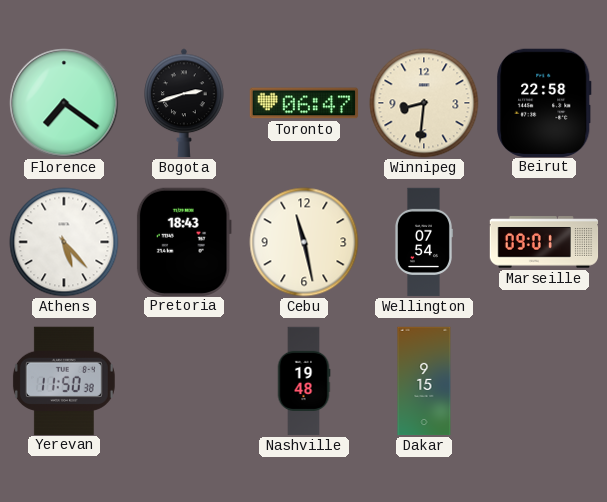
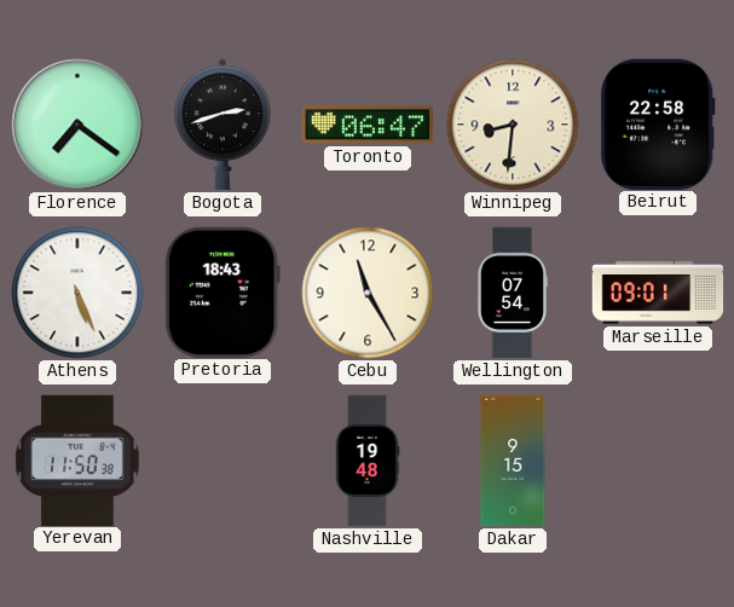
Athens: 5:23 -> 5:26 (77, 293)
Cebu: 11:28 -> 11:25 (368, 293)
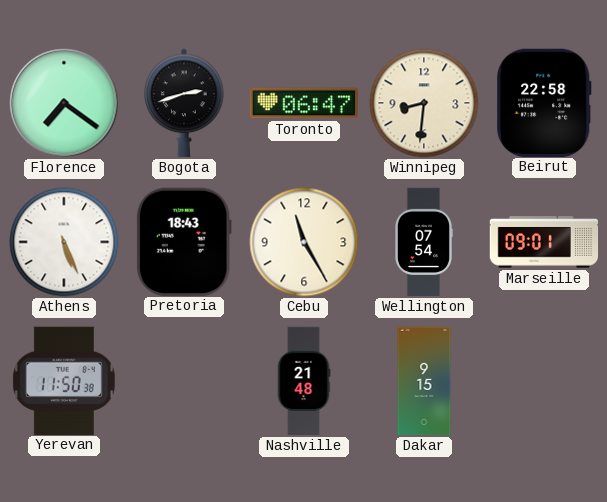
Nashville: 19:48 -> 21:48 (304, 381)
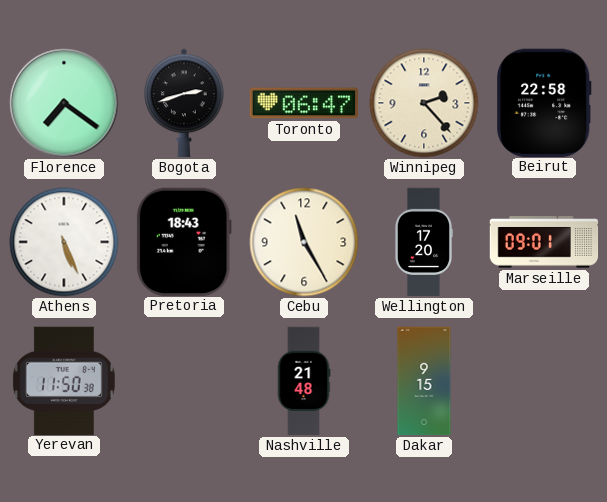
Winnipeg: 8:31 -> 2:23 (424, 103)
Wellington: 07:54 -> 17:20 (424, 242)
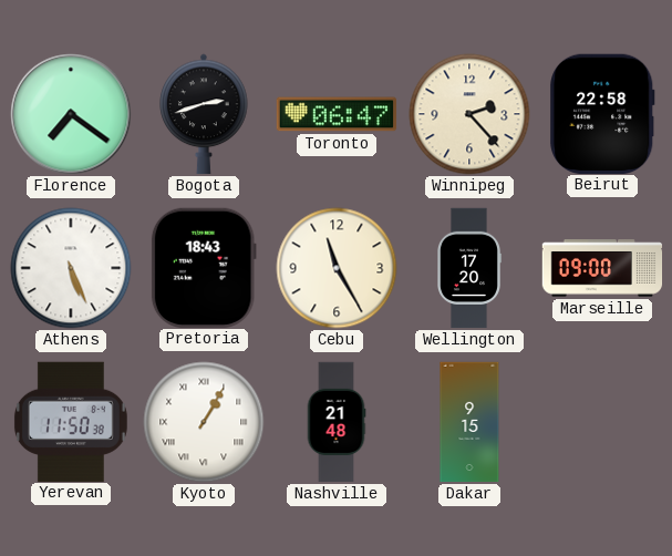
Marseille: 09:01 -> 09:00 (602, 268)
Kyoto: none -> 1:05 (204, 422)
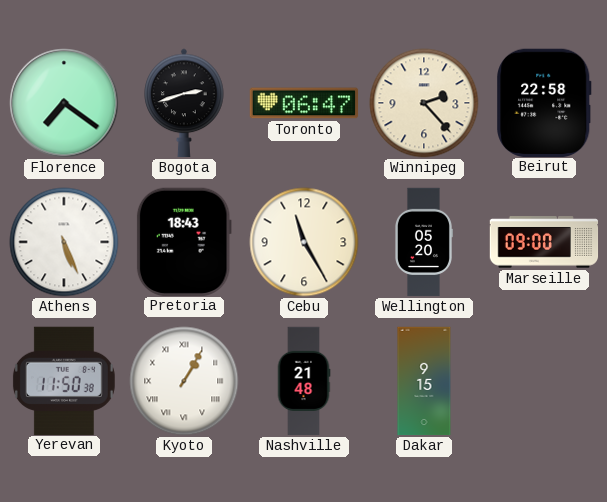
Wellington: 17:20 -> 05:20 (424, 242)
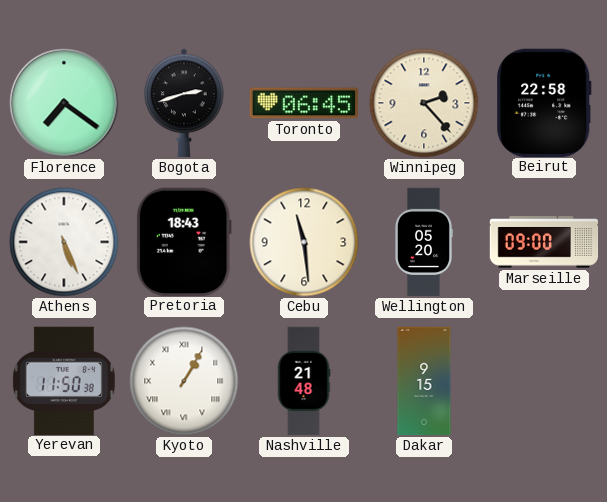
Toronto: 06:47 -> 06:45 (304, 103)
Cebu: 11:25 -> 11:29 (304, 242)
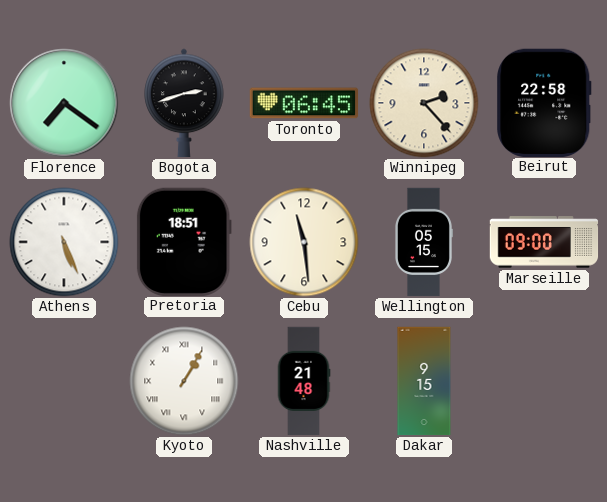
Pretoria: 18:43 -> 18:51 (184, 241)
Wellington: 05:20 -> 05:15 (424, 242)
Yerevan: 11:50 -> none (64, 380)
